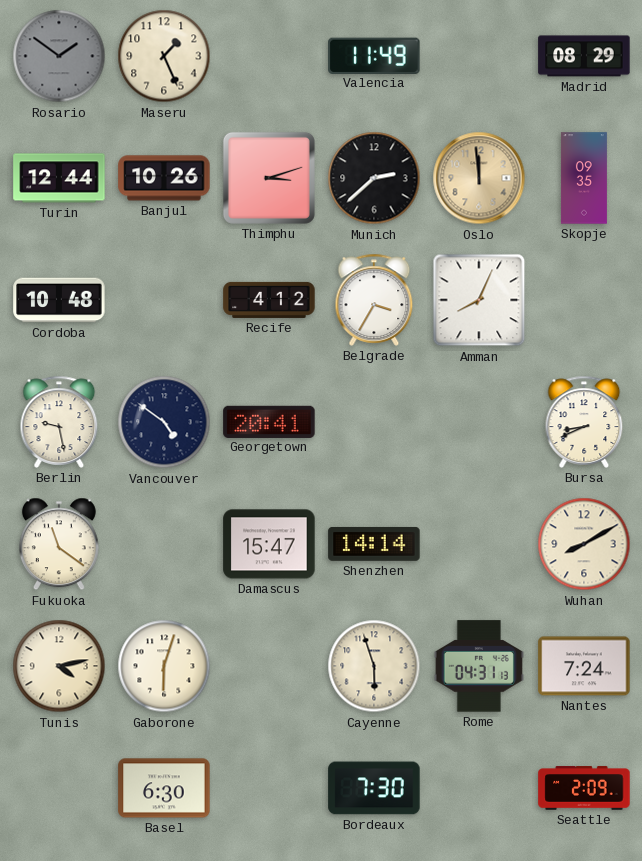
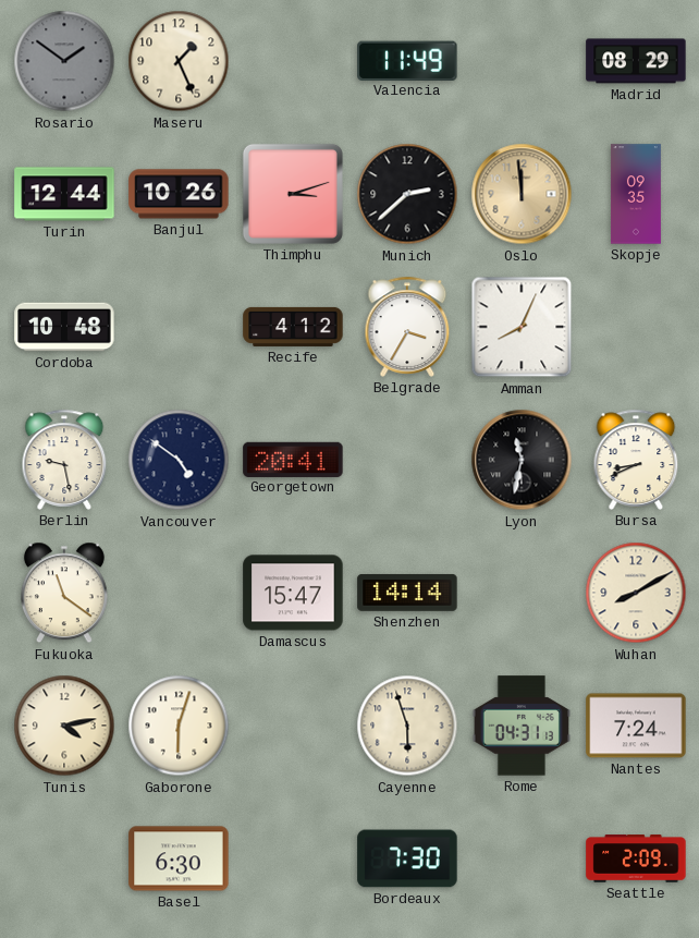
Lyon: none -> 11:32 (522, 460)
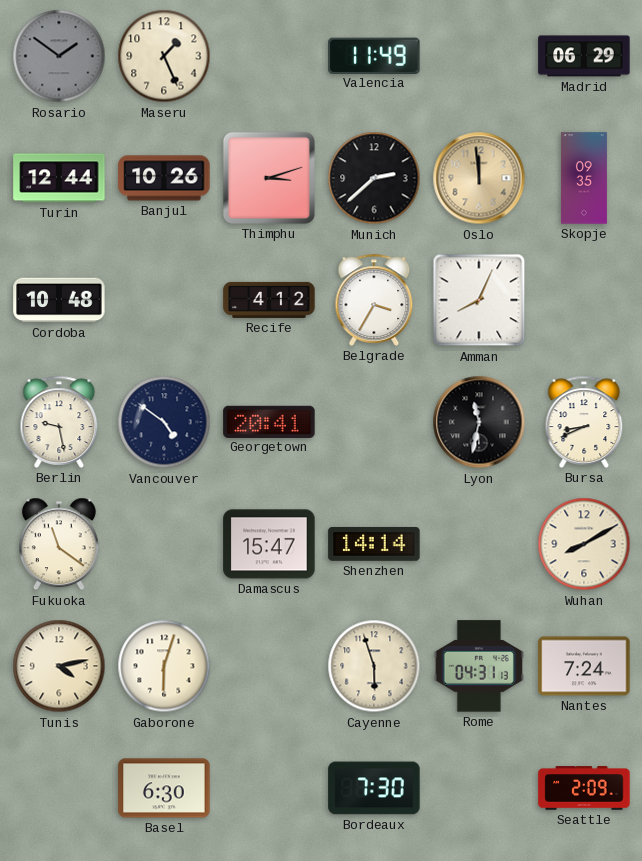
Madrid: 08:29 -> 06:29 (584, 56)
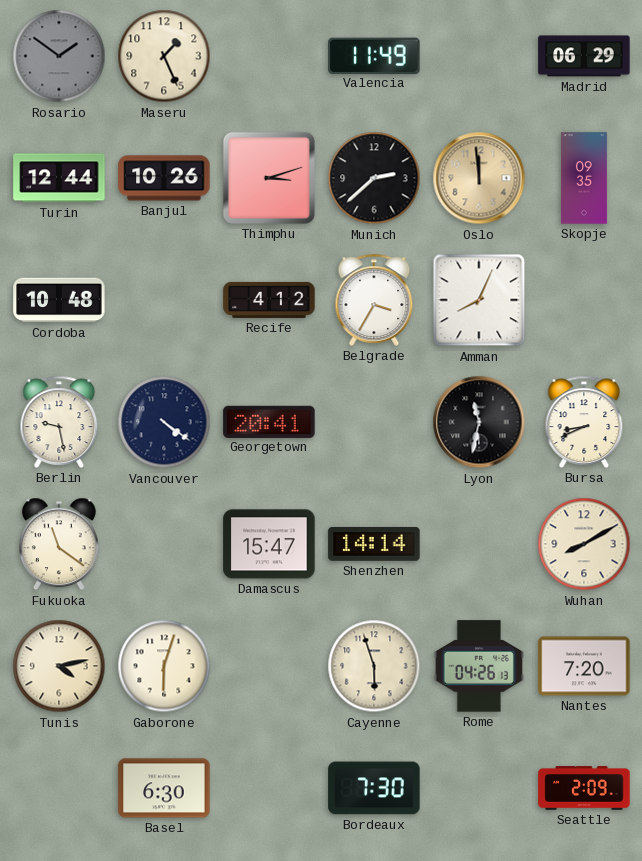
Vancouver: 4:51 -> 4:21 (164, 422)
Rome: 04:31 -> 04:26 (479, 666)
Nantes: 7:24 -> 7:20 (584, 666)
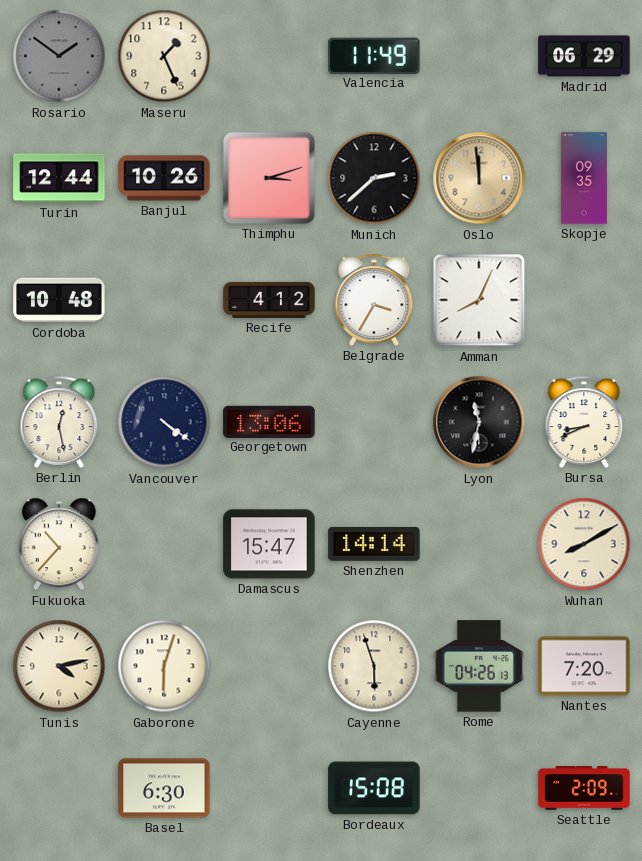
Berlin: 9:28 -> 12:28 (59, 422)
Georgetown: 20:41 -> 13:06 (269, 421)
Fukuoka: 11:21 -> 10:37 (59, 544)
Bordeaux: 7:30 -> 15:08 (374, 788)
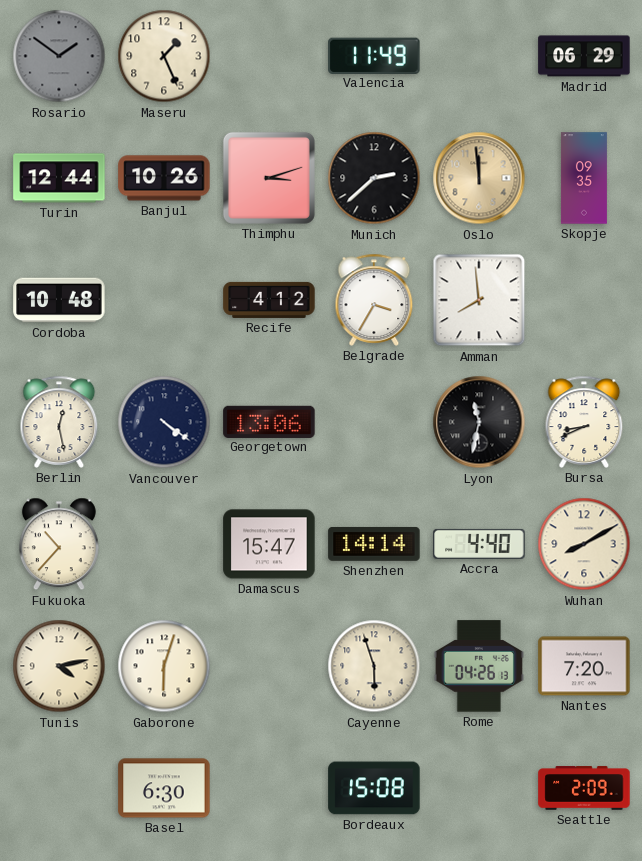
Amman: 8:04 -> 7:59 (479, 300)
Accra: none -> 4:40 (479, 544)
